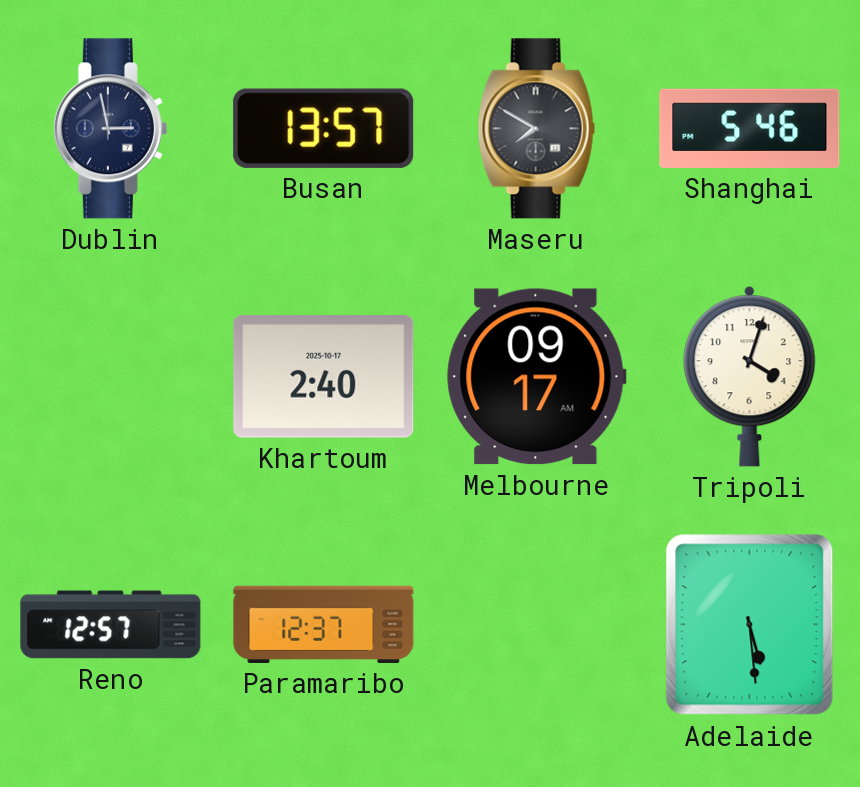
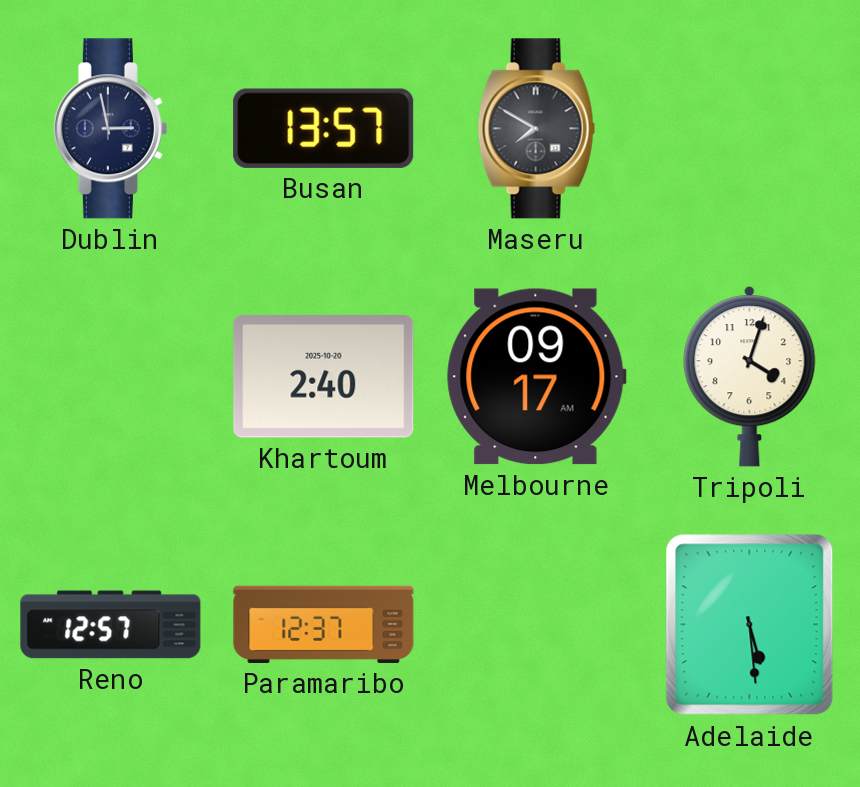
Shanghai: 5:46 -> none (750, 128)
Khartoum date: 2025-10-17 -> 2025-10-20 (324, 377)
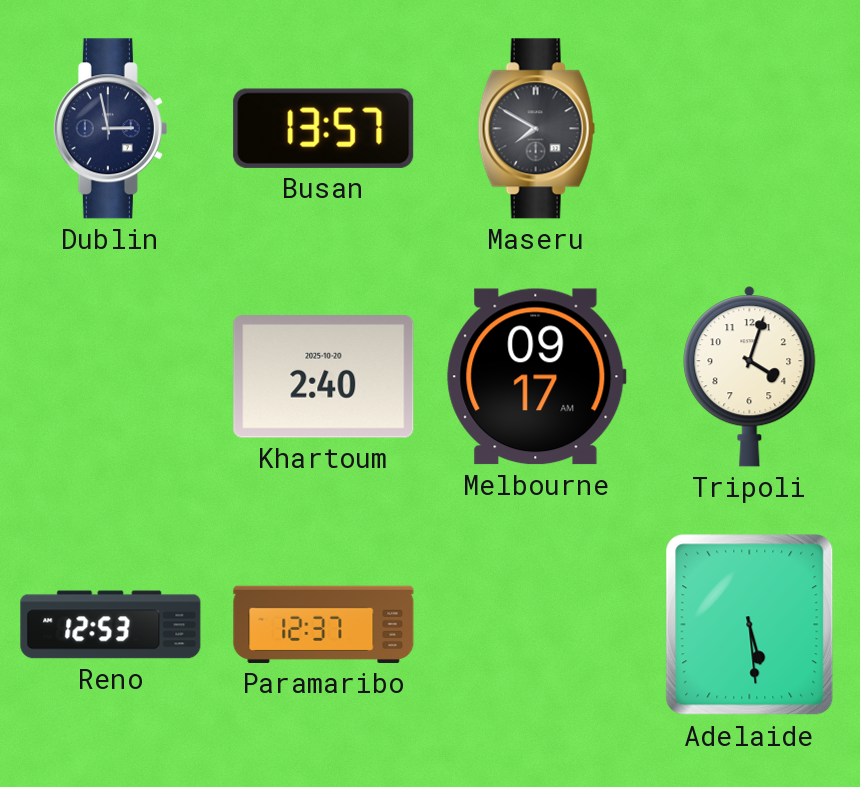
Reno: 12:57 -> 12:53 (111, 625)
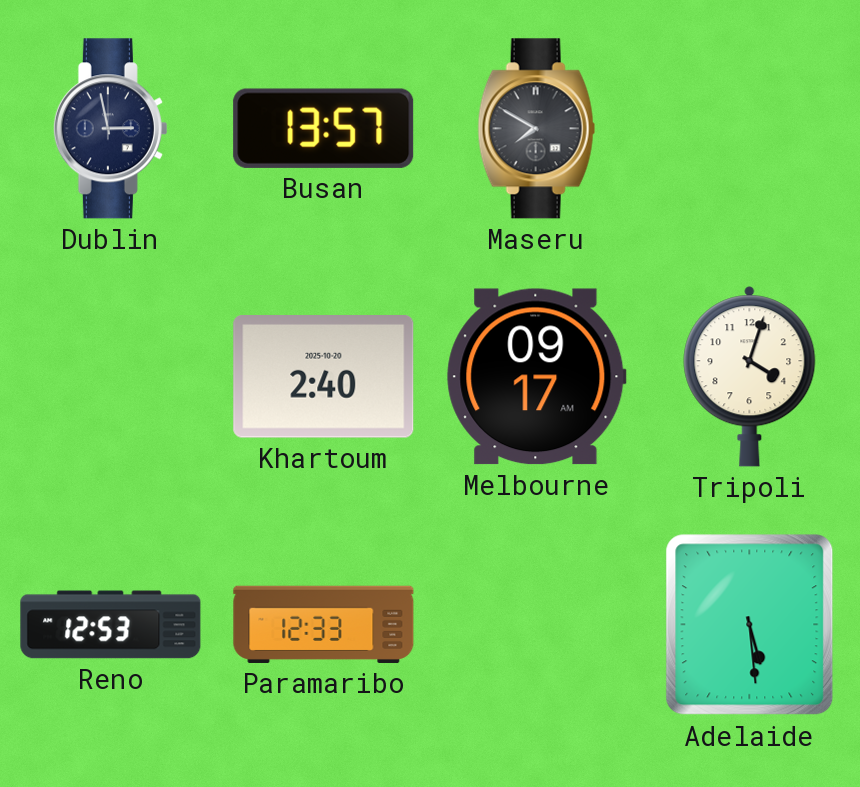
Paramaribo: 12:37 -> 12:33 (324, 624)
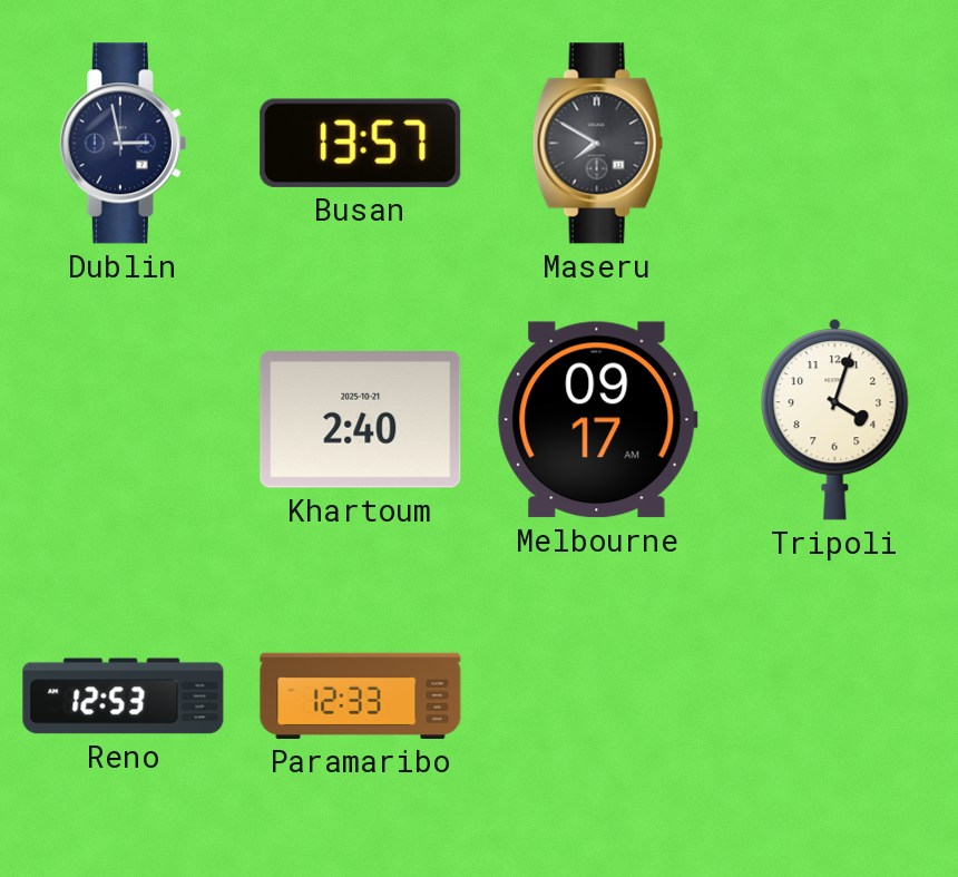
Khartoum date: 2025-10-20 -> 2025-10-21 (361, 420)
Adelaide: 5:29 -> none (750, 625)
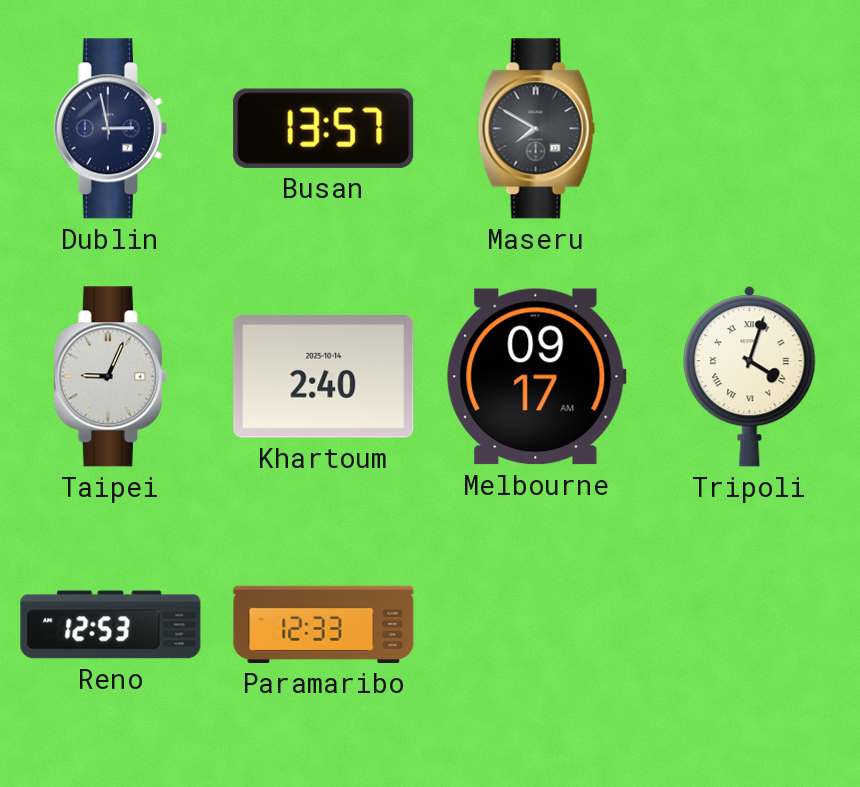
Taipei: none -> 9:04 (110, 377)
Khartoum date: 2025-10-21 -> 2025-10-14 (324, 377)
Tripoli numerals: Arabic -> Roman (750, 377)
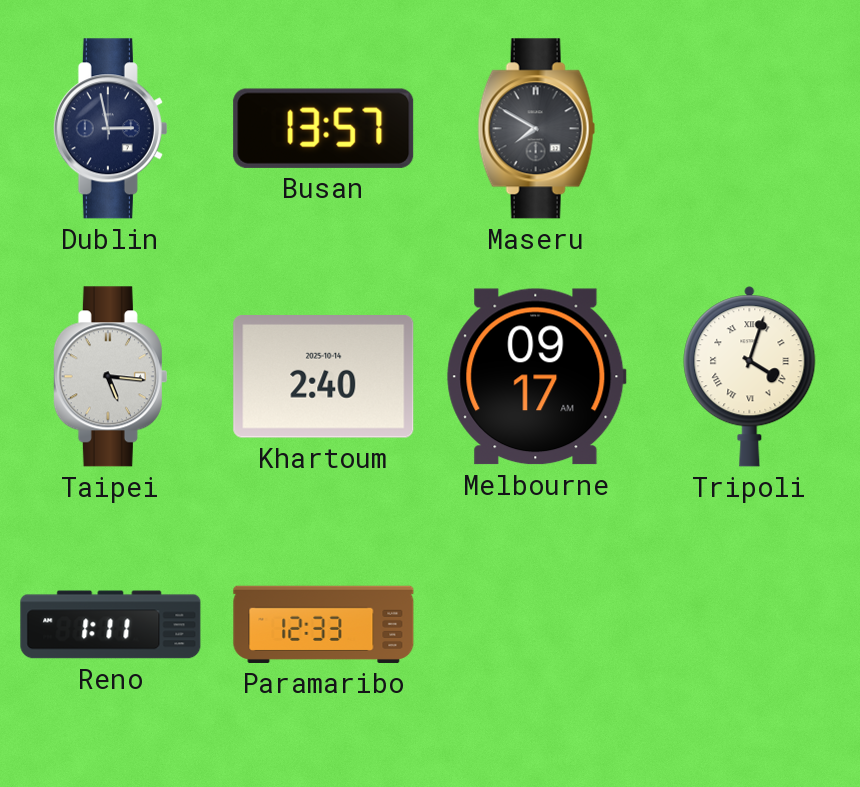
Taipei: 9:04 -> 5:16 (110, 377)
Reno: 12:53 -> 1:11 (111, 625)
